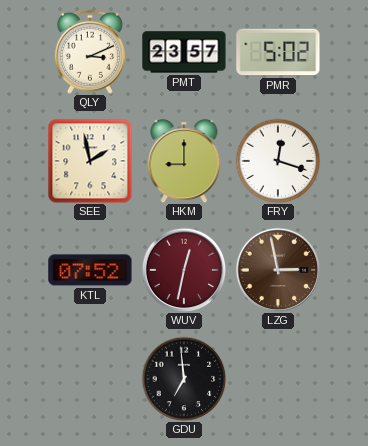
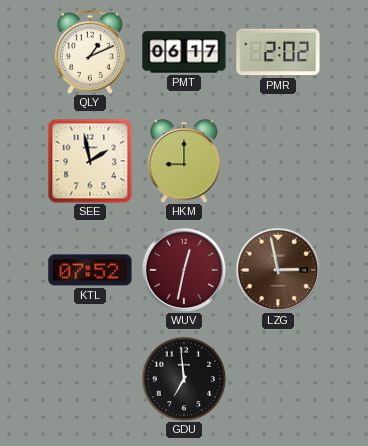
QLY: 3:11 -> 1:11 (90, 52)
PMT: 23:57 -> 06:17 (184, 52)
PMR: 5:02 -> 2:02 (278, 52)
FRY: 12:18 -> none (278, 161)
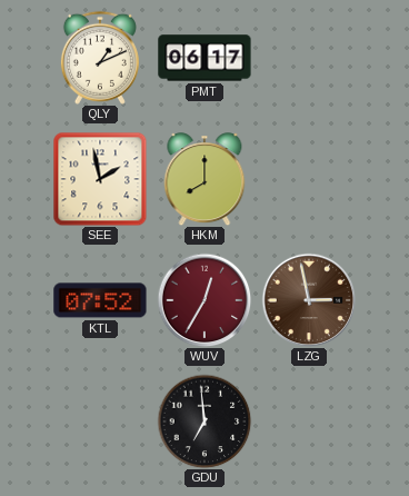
PMR: 2:02 -> none (278, 52)
HKM: 9:00 -> 8:00 (205, 179)
WUV: 12:32 -> 12:35 (205, 300)
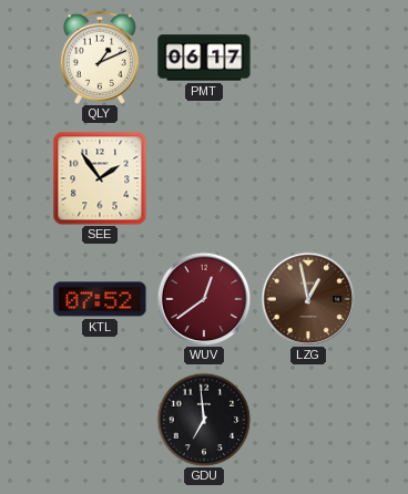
SEE: 1:58 -> 1:54 (100, 178)
HKM: 8:00 -> none (205, 179)
WUV: 12:35 -> 12:39 (204, 299)
LZG: 2:58 -> 12:58 (308, 299)
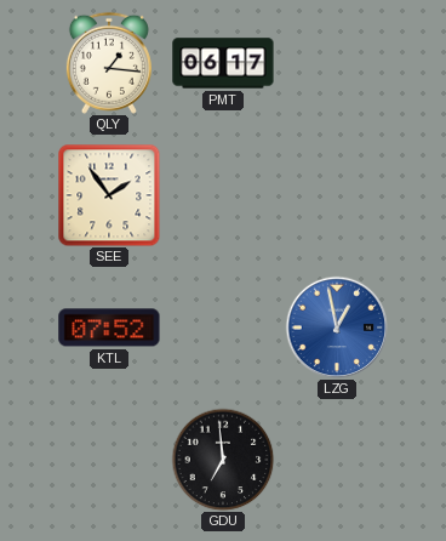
QLY: 1:11 -> 1:16 (109, 63)
WUV: 12:39 -> none (204, 299)
LZG dial: brown -> blue (337, 328)
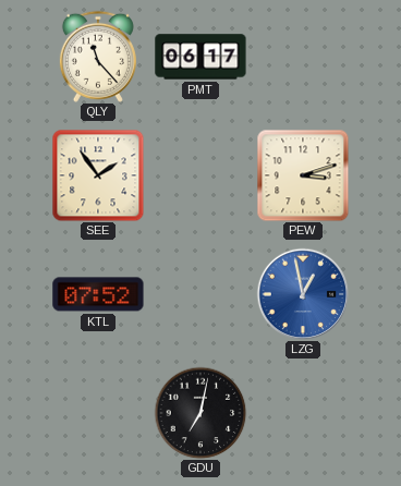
QLY: 1:16 -> 11:23 (98, 57)
PEW: none -> 3:12 (303, 175)
GDU: 6:59 -> 7:02 (200, 413)
